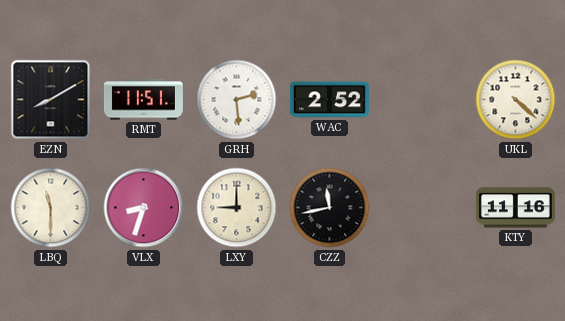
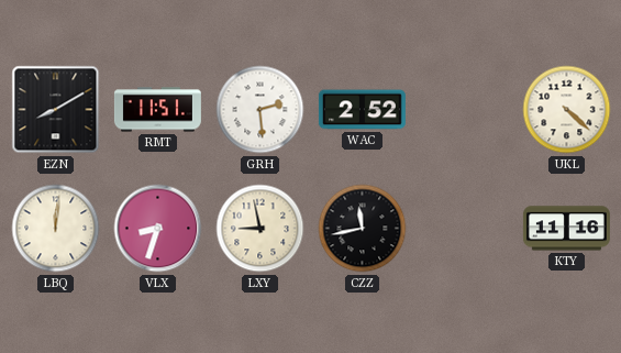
LBQ: 11:30 -> 12:01 (56, 229)
LXY: 9:00 -> 8:58 (260, 229)
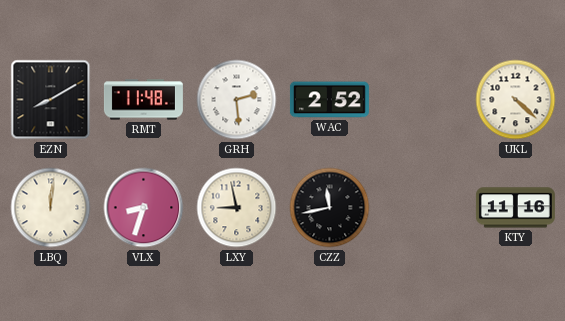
RMT: 11:51 -> 11:48 (143, 100)
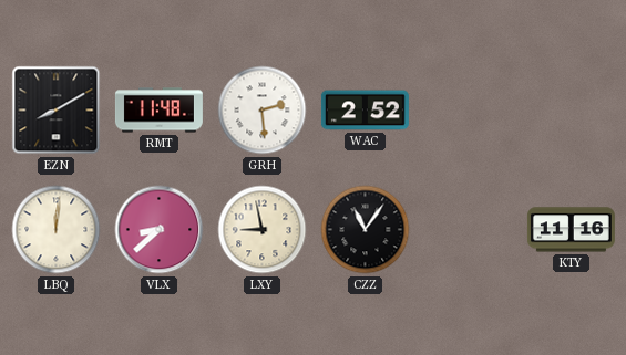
UKL: 4:22 -> none (516, 100)
VLX: 8:33 -> 8:38 (160, 230)
CZZ: 11:43 -> 11:06 (366, 230)
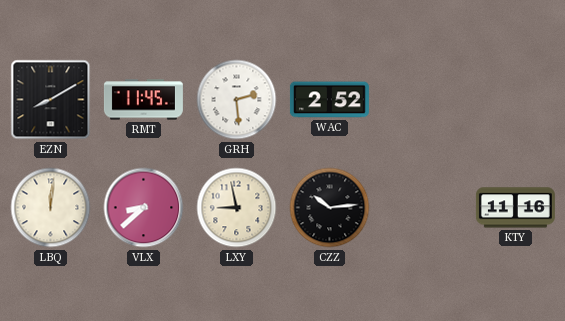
RMT: 11:48 -> 11:45 (143, 100)
CZZ: 11:06 -> 10:14 (330, 208)
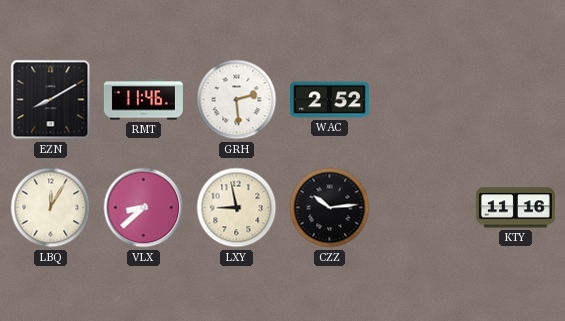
RMT: 11:45 -> 11:46 (143, 100)
LBQ: 12:01 -> 12:05 (51, 208)
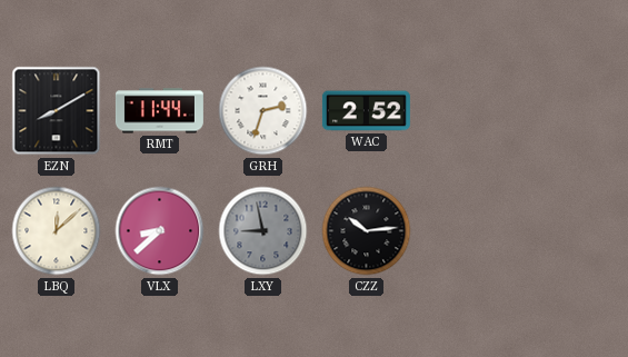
RMT: 11:46 -> 11:44 (159, 111)
GRH: 2:29 -> 2:33 (263, 111)
LBQ: 12:05 -> 12:08 (57, 231)
LXY dial: cream -> grey (263, 231)
KTY: 11:16 -> none (515, 208)
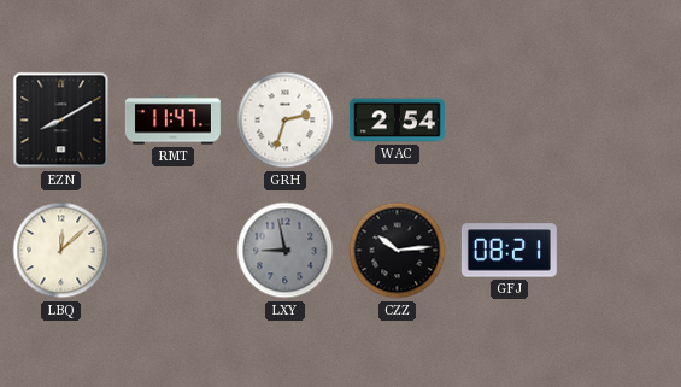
RMT: 11:44 -> 11:47 (172, 121)
WAC: 2:52 -> 2:54 (397, 121)
VLX: 8:38 -> none (160, 231)
GFJ: none -> 08:21 (509, 251)
